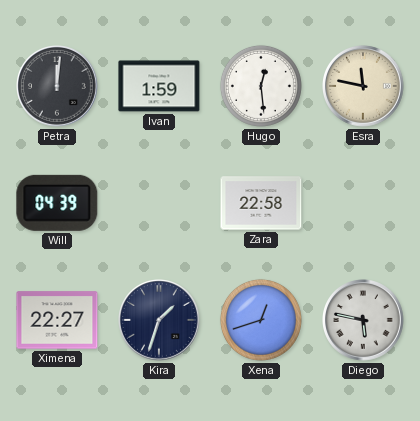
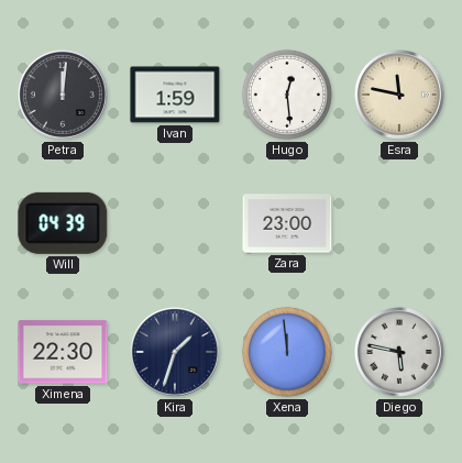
Zara: 22:58 -> 23:00 (287, 223)
Ximena: 22:27 -> 22:30 (63, 352)
Xena: 12:42 -> 11:59 (287, 352)
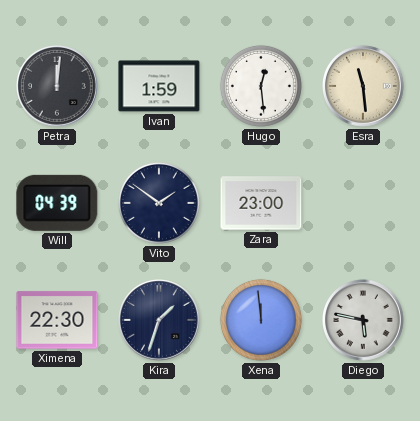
Esra: 11:47 -> 11:29 (364, 87)
Vito: none -> 1:51 (159, 203)
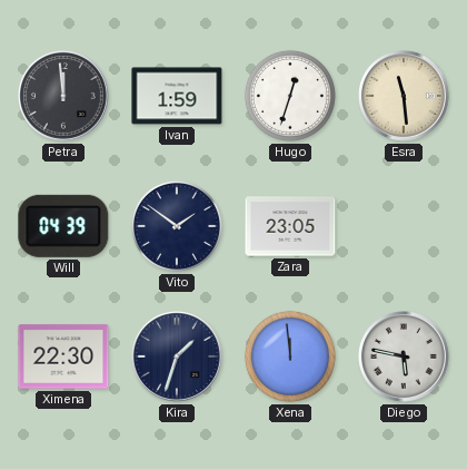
Petra: 12:01 -> 11:59 (64, 97)
Hugo: 12:29 -> 12:33 (290, 96)
Zara: 23:00 -> 23:05 (290, 226)
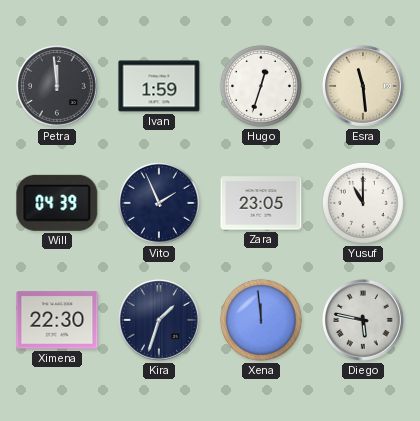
Vito: 1:51 -> 1:56 (159, 203)
Yusuf: none -> 11:00 (363, 203)
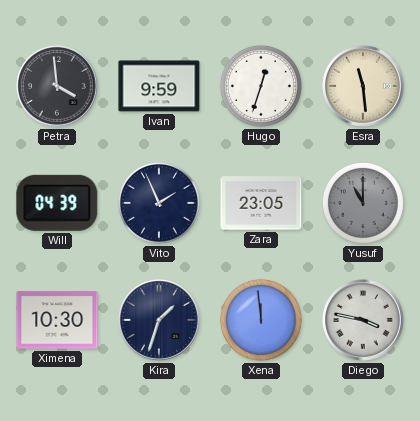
Petra: 11:59 -> 3:59 (58, 87)
Ivan: 1:59 -> 9:59 (159, 86)
Yusuf dial: white -> grey (363, 203)
Ximena: 22:30 -> 10:30 (57, 320)
Diego: 5:47 -> 3:47 (364, 321)
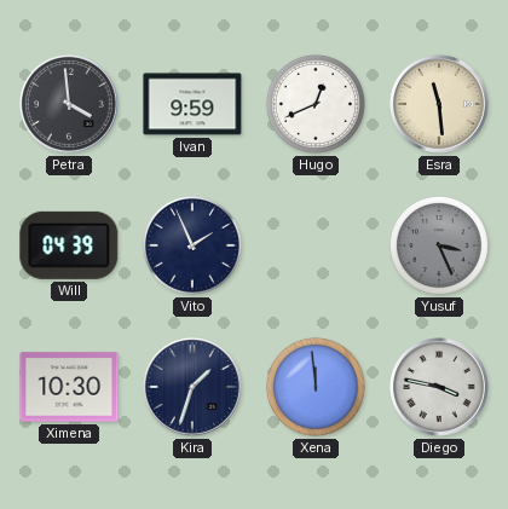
Hugo: 12:33 -> 12:41 (316, 104)
Zara: 23:05 -> none (261, 203)
Yusuf: 11:00 -> 3:26 (439, 245)
